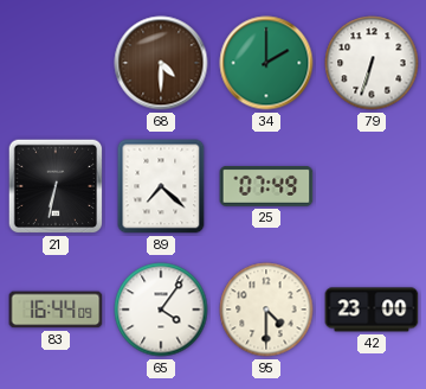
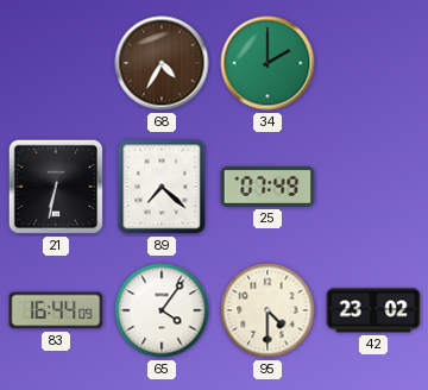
68: 4:30 -> 4:35 (162, 63)
79: 6:33 -> none (372, 63)
42: 23:00 -> 23:02 (373, 310)
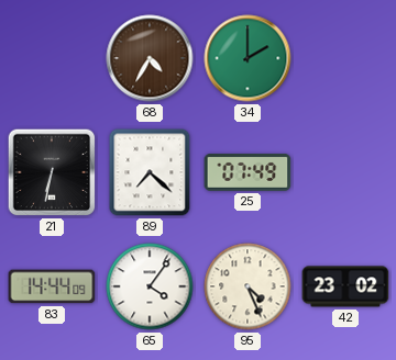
83: 16:44 -> 14:44 (52, 286)
95: 4:30 -> 4:26 (248, 286)
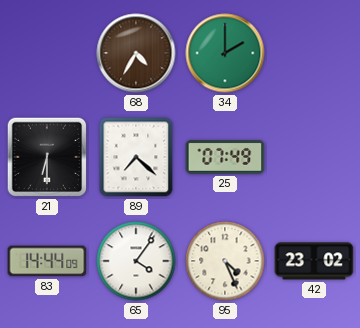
21: 6:32 -> 6:30 (47, 157)
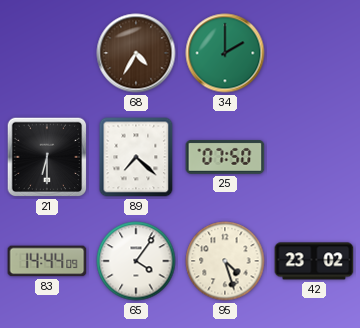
25: 07:49 -> 07:50 (225, 158)
95: 4:26 -> 4:27 (225, 261)
